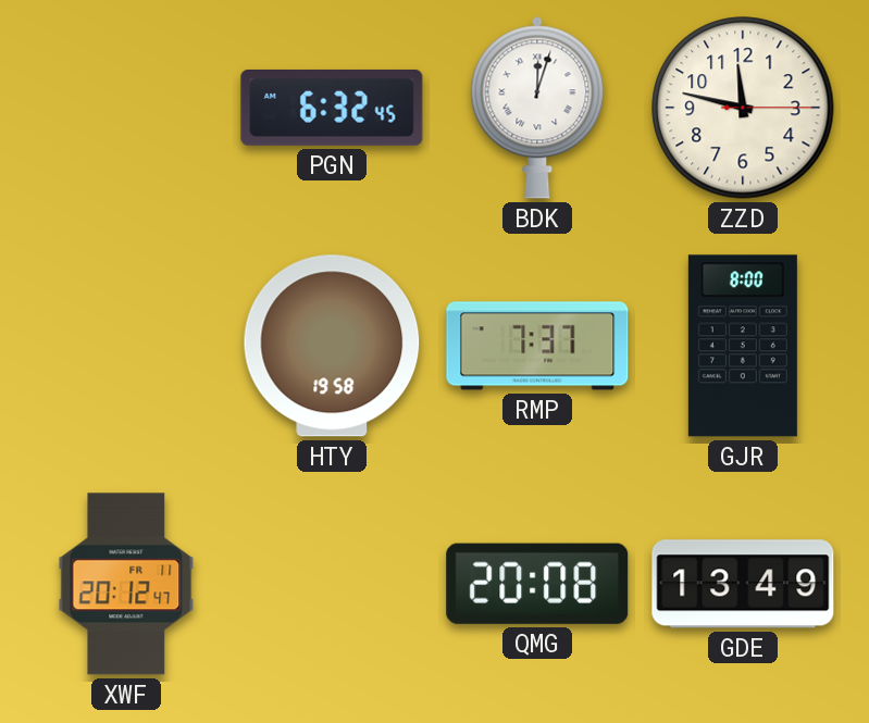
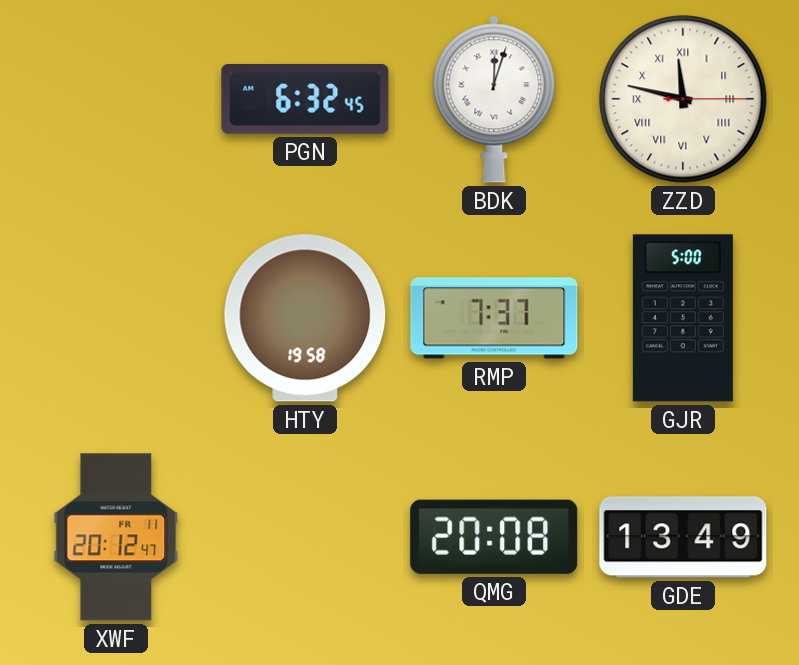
ZZD numerals: Arabic -> Roman (683, 99)
GJR: 8:00 -> 5:00 (683, 318)
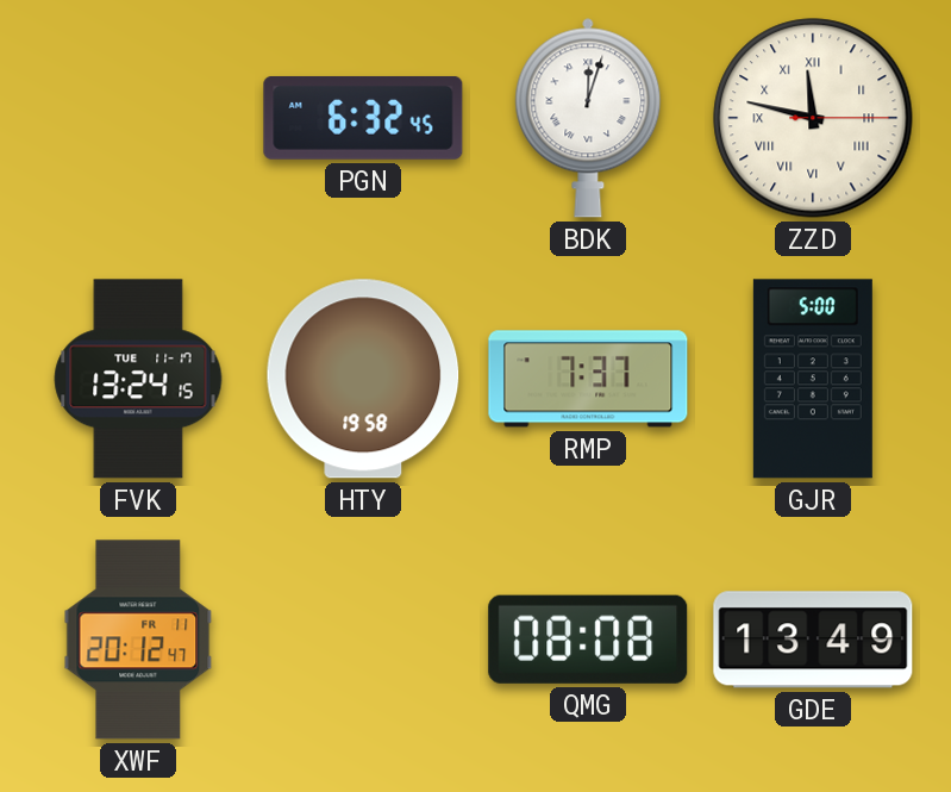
FVK: none -> 13:24 (138, 379)
QMG: 20:08 -> 08:08 (588, 640)
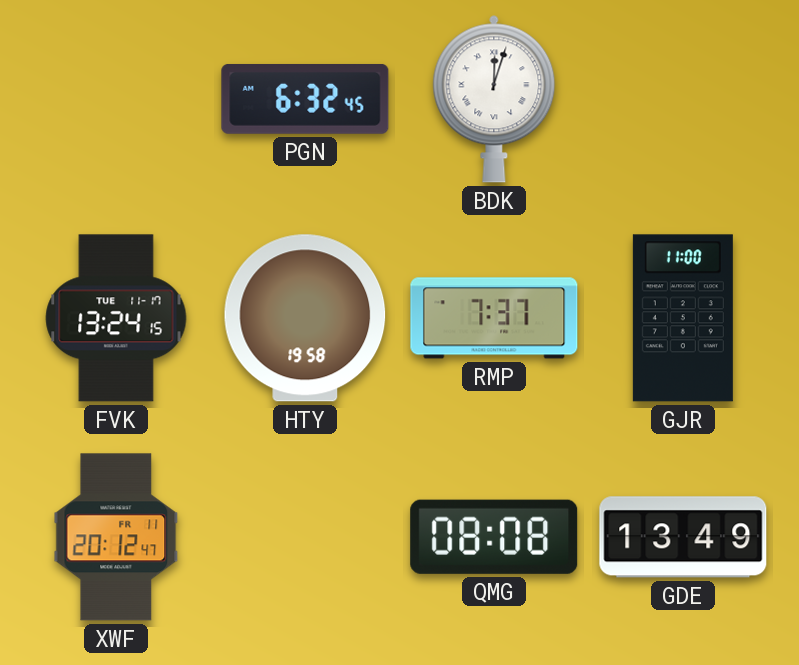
ZZD: 11:47 -> none (813, 118)
GJR: 5:00 -> 11:00 (683, 318)
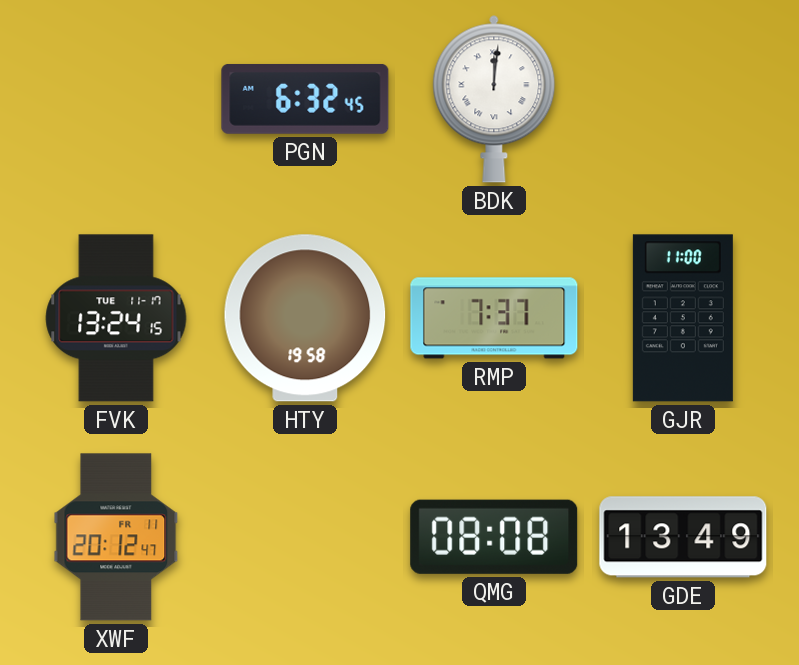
BDK: 12:03 -> 12:01 (494, 99)
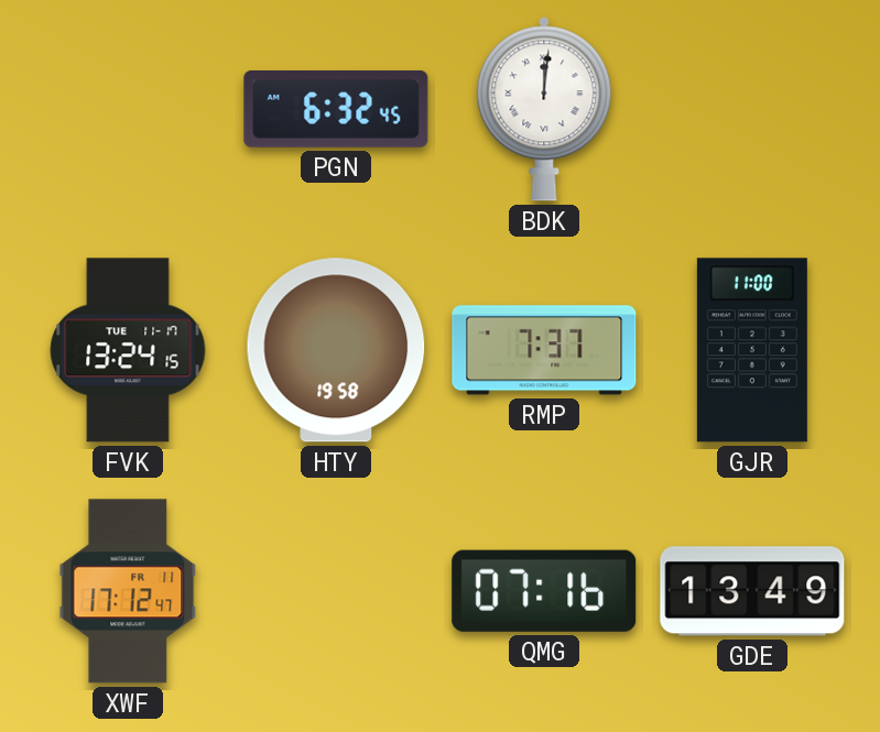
XWF: 20:12 -> 17:12 (128, 591)
QMG: 08:08 -> 07:16 (544, 591)
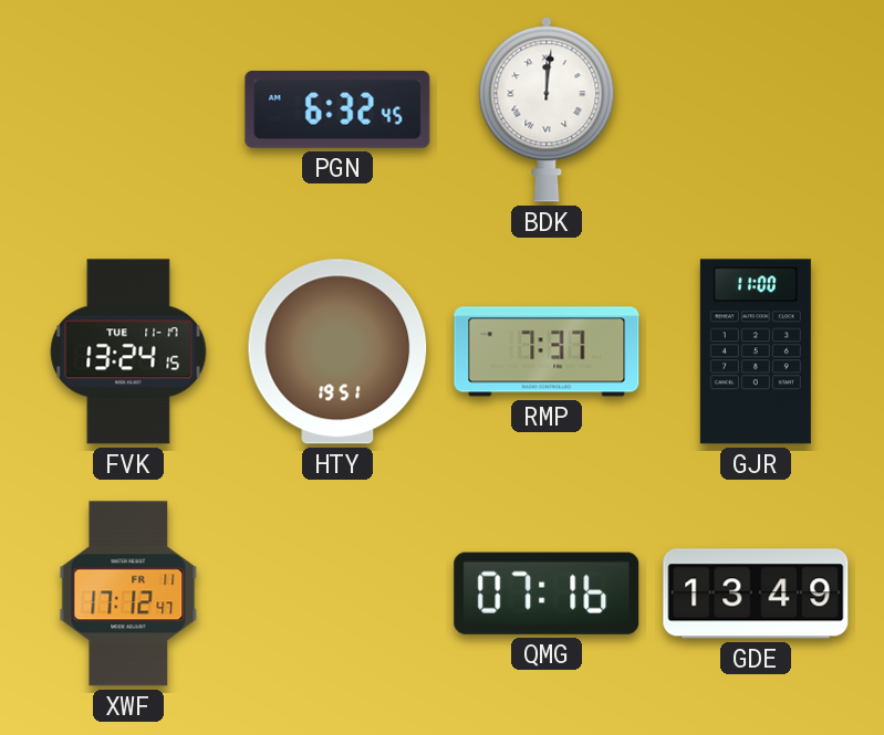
HTY: 19:58 -> 19:51 (337, 351)
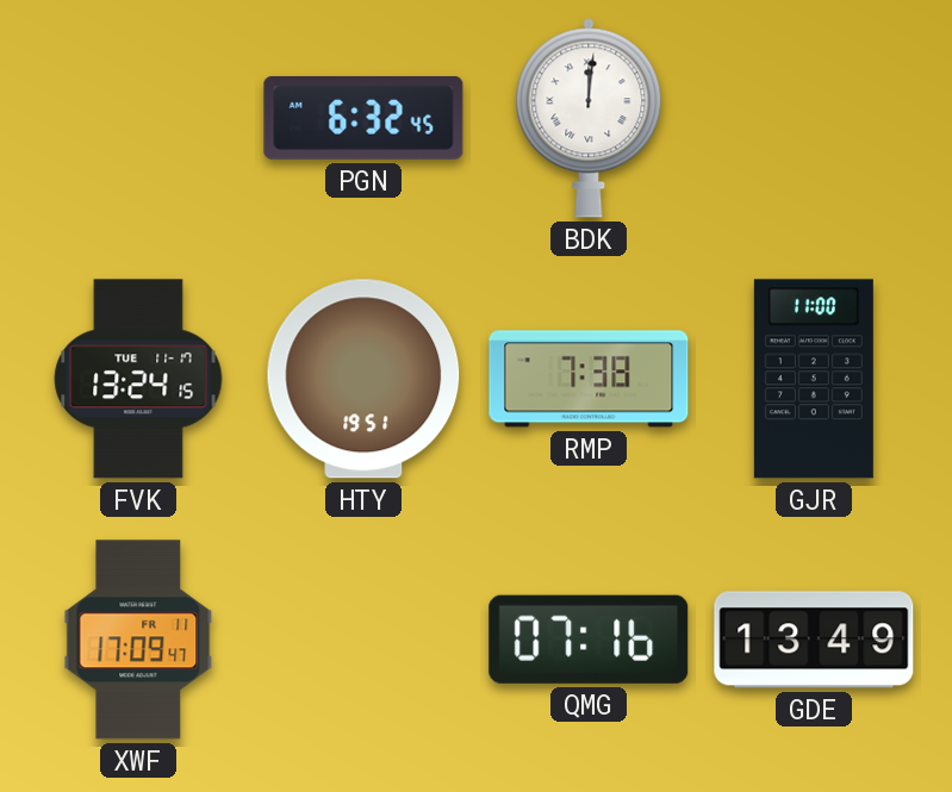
RMP: 7:37 -> 7:38 (589, 379)
XWF: 17:12 -> 17:09 (138, 640)
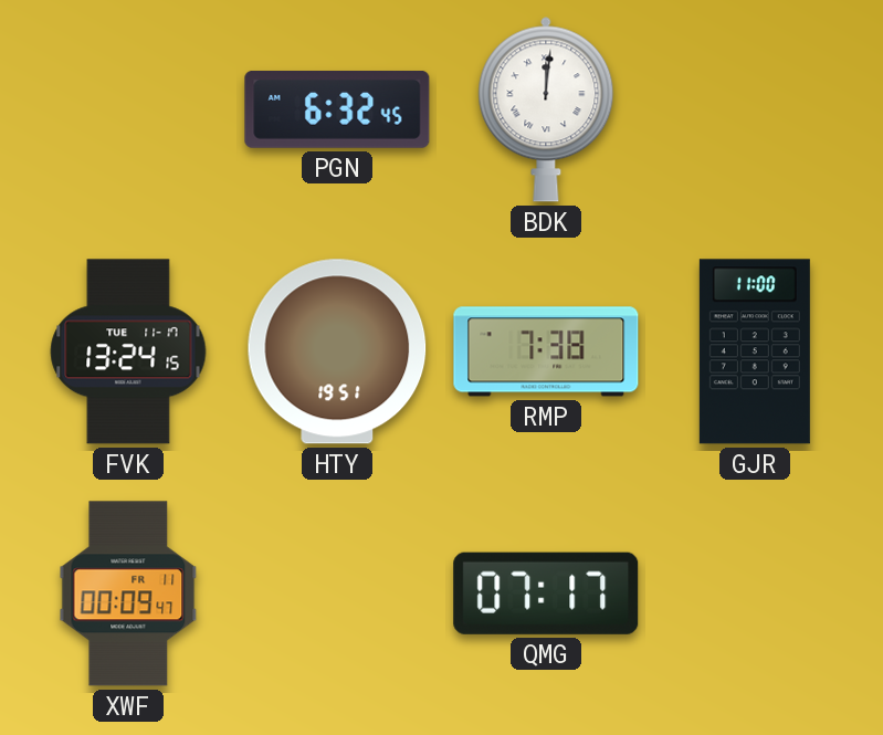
XWF: 17:09 -> 00:09 (128, 594)
QMG: 07:16 -> 07:17 (546, 594)
GDE: 13:49 -> none (814, 640)
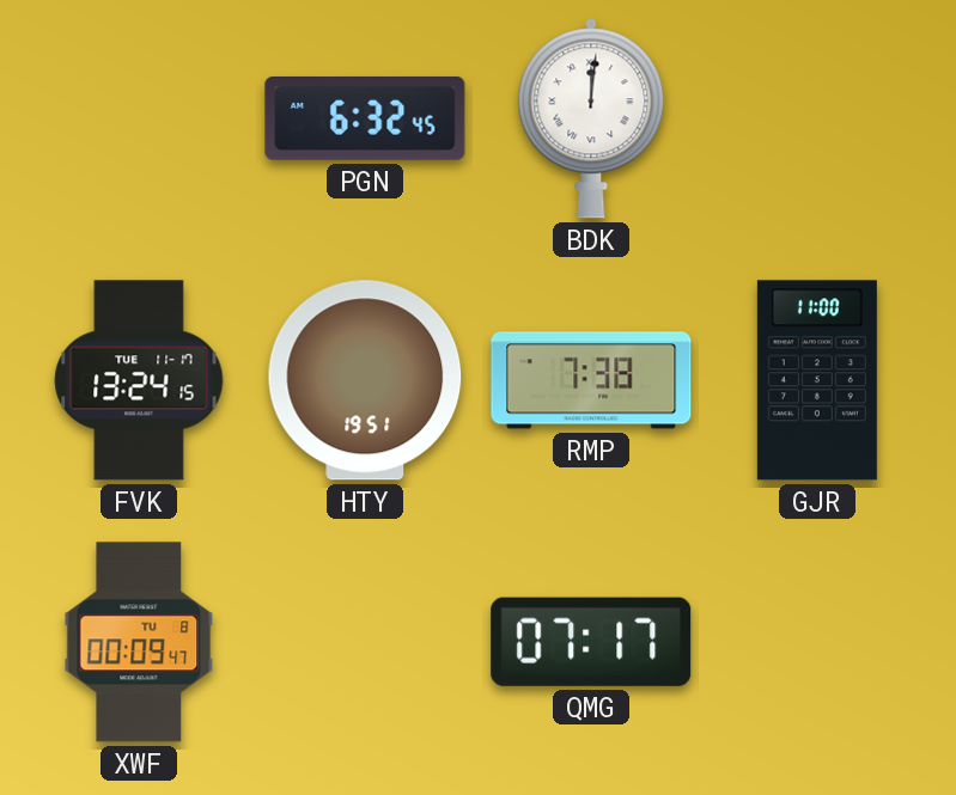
XWF date: FR 11 -> TU 8 (139, 642)
